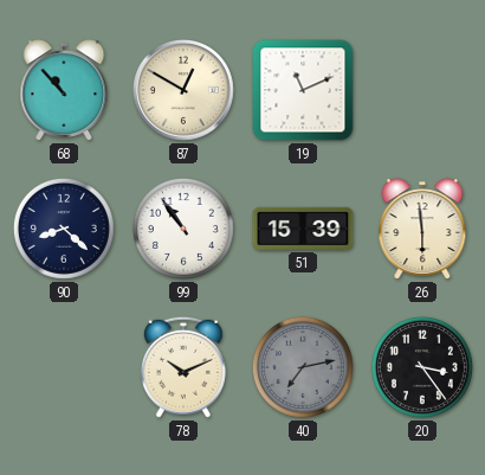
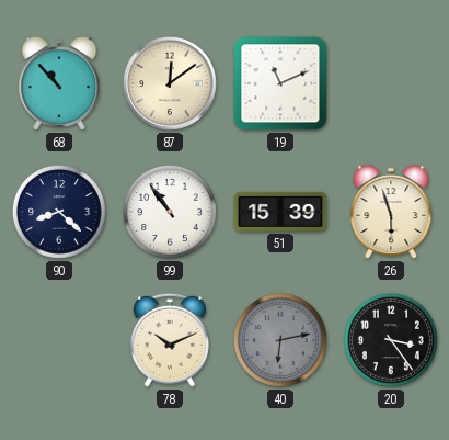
87: 12:50 -> 12:09 (171, 84)
26: 5:59 -> 5:57 (391, 212)
40: 7:13 -> 6:13 (280, 340)
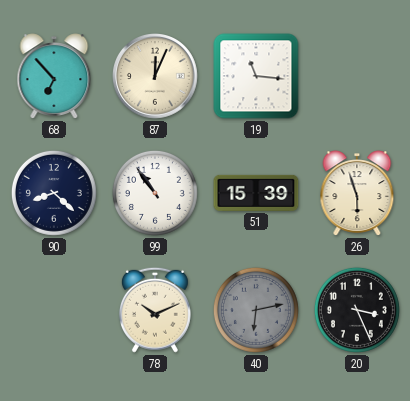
68: 10:53 -> 6:53 (54, 76)
87: 12:09 -> 12:04 (156, 77)
19: 11:11 -> 11:16 (256, 76)
20: 3:24 -> 3:26 (357, 310)
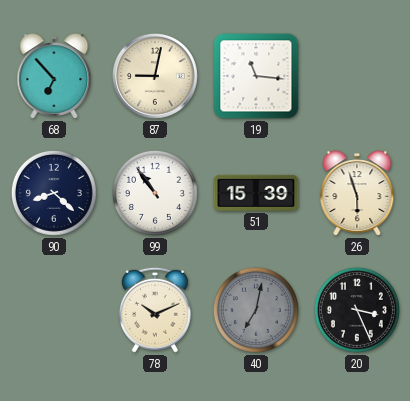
87: 12:04 -> 9:02 (156, 77)
40: 6:13 -> 7:02 (256, 310)
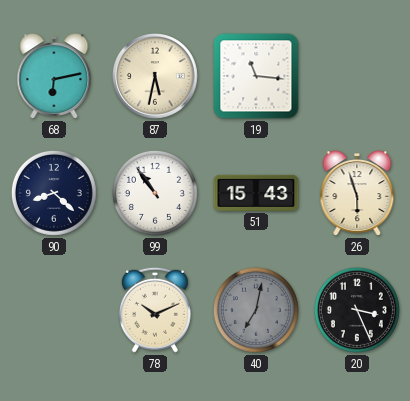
68: 6:53 -> 6:13 (54, 76)
87: 9:02 -> 5:32 (156, 77)
51: 15:39 -> 15:43 (256, 193)
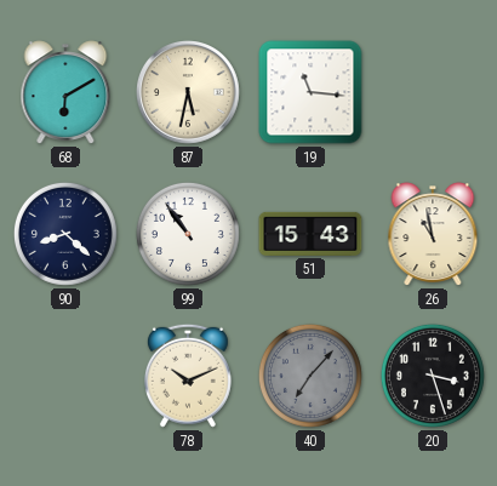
68: 6:13 -> 6:10 (65, 92)
26: 5:57 -> 10:58 (433, 234)
40: 7:02 -> 7:07 (310, 376)
20: 3:26 -> 3:27 (433, 376)
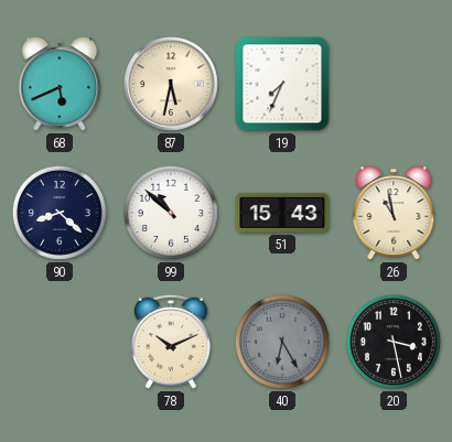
68: 6:10 -> 5:41 (60, 84)
19: 11:16 -> 7:34 (282, 84)
99: 10:54 -> 10:52 (171, 213)
40: 7:07 -> 6:25 (282, 342)
20: 3:27 -> 3:28 (394, 342)
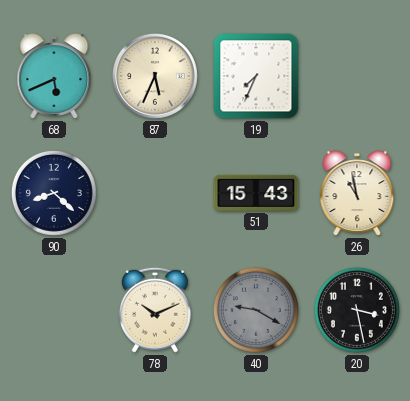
87: 5:32 -> 5:34 (156, 77)
99: 10:52 -> none (171, 213)
40: 6:25 -> 9:20 (256, 310)
